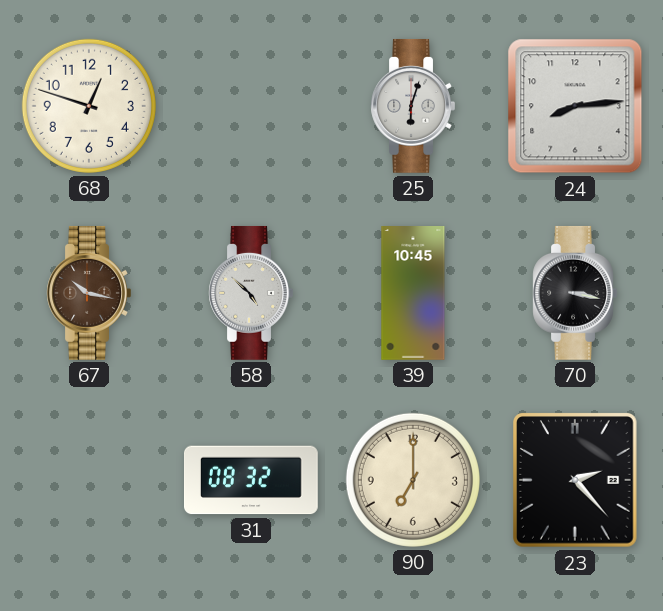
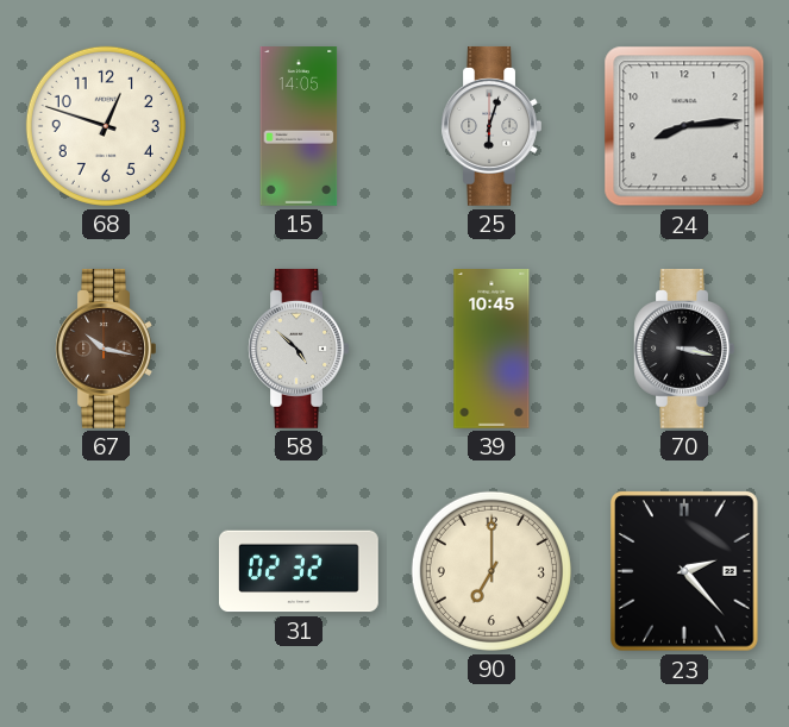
15: none -> 14:05 (299, 127)
31: 08:32 -> 02:32 (300, 571)
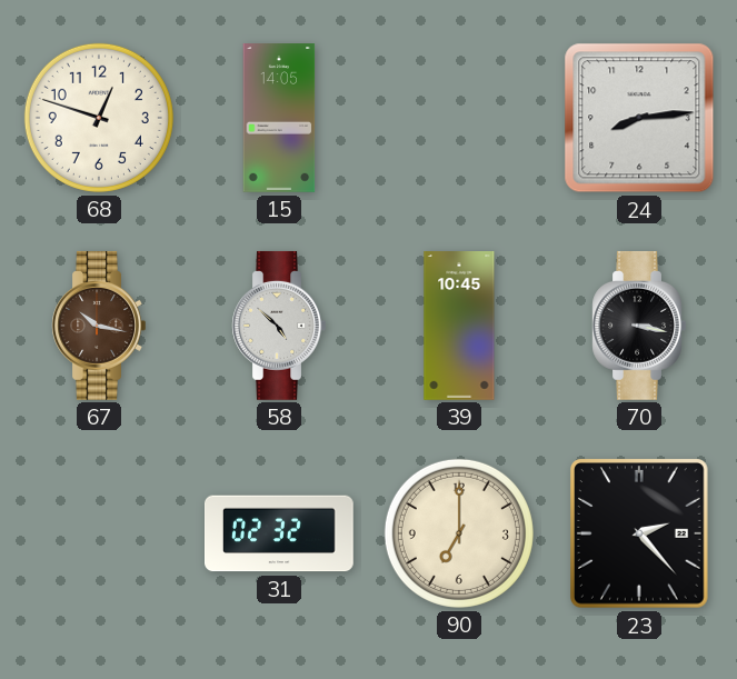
25: 6:03 -> none (491, 126)
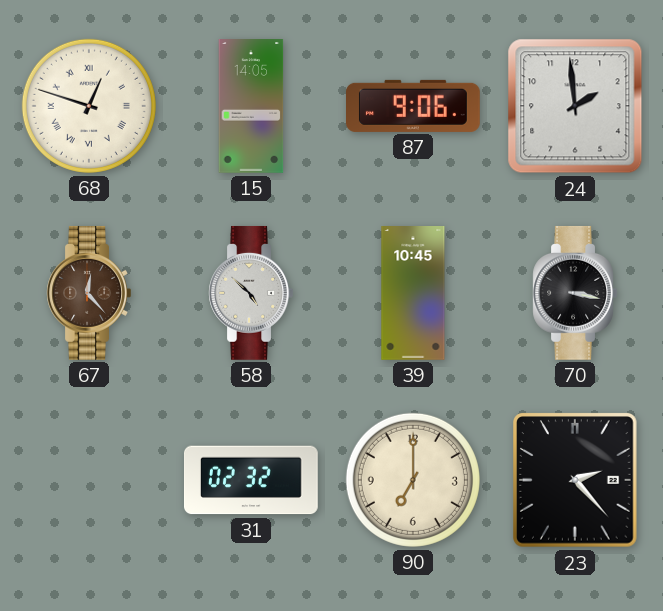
68 numerals: Arabic -> Roman (89, 106)
87: none -> 9:06 (414, 106)
24: 8:14 -> 1:59 (575, 106)
67: 10:17 -> 12:23 (89, 293)
